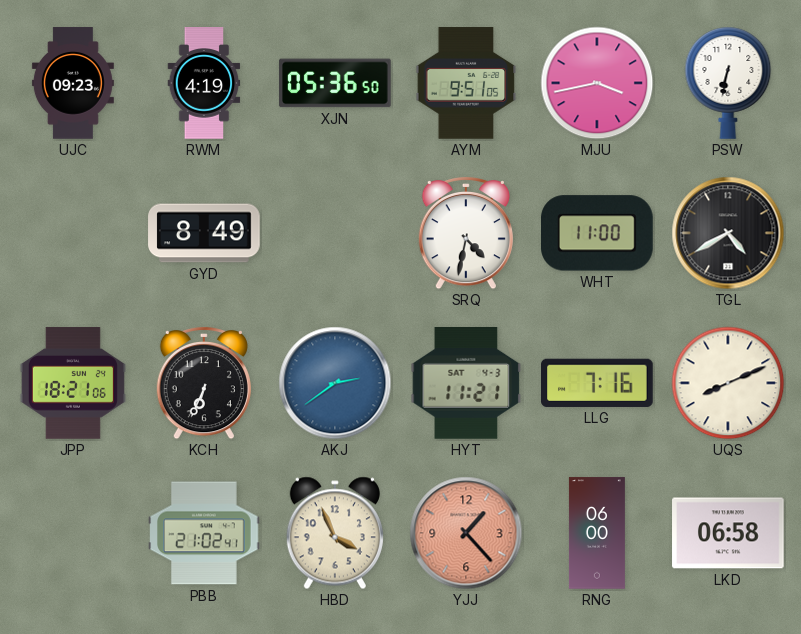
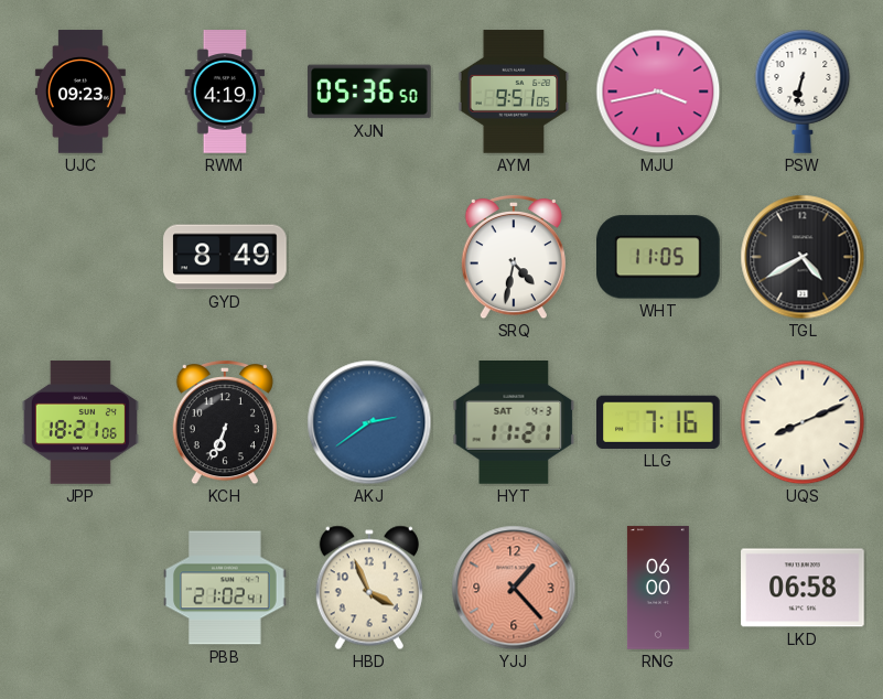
WHT: 11:00 -> 11:05 (659, 257)
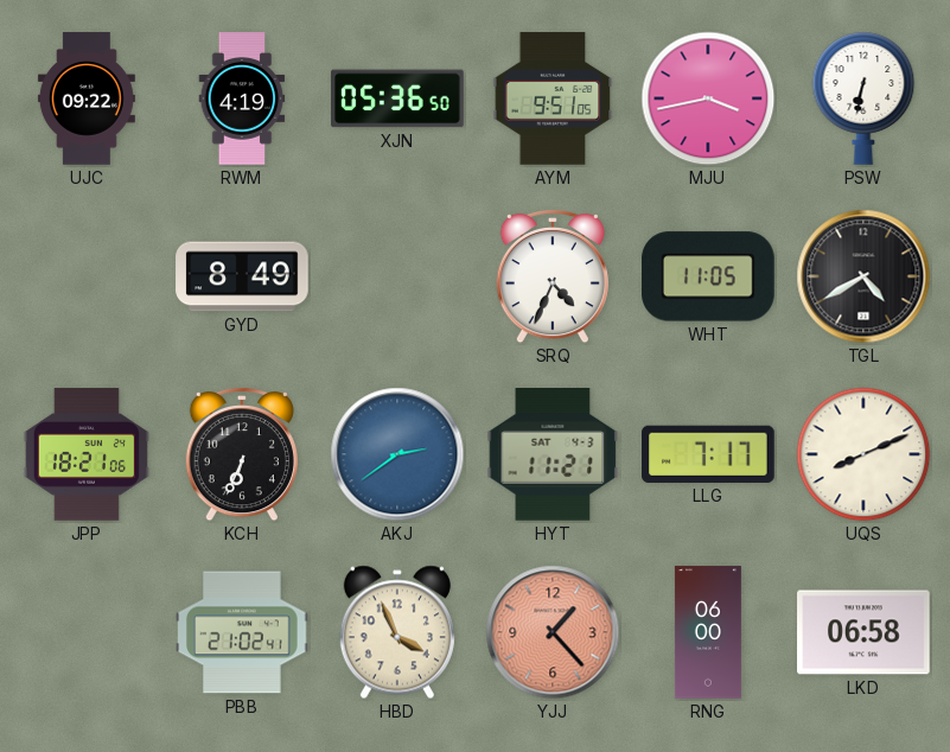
UJC: 09:23 -> 09:22 (87, 98)
SRQ: 4:32 -> 4:34 (553, 276)
LLG: 7:16 -> 7:17 (709, 454)
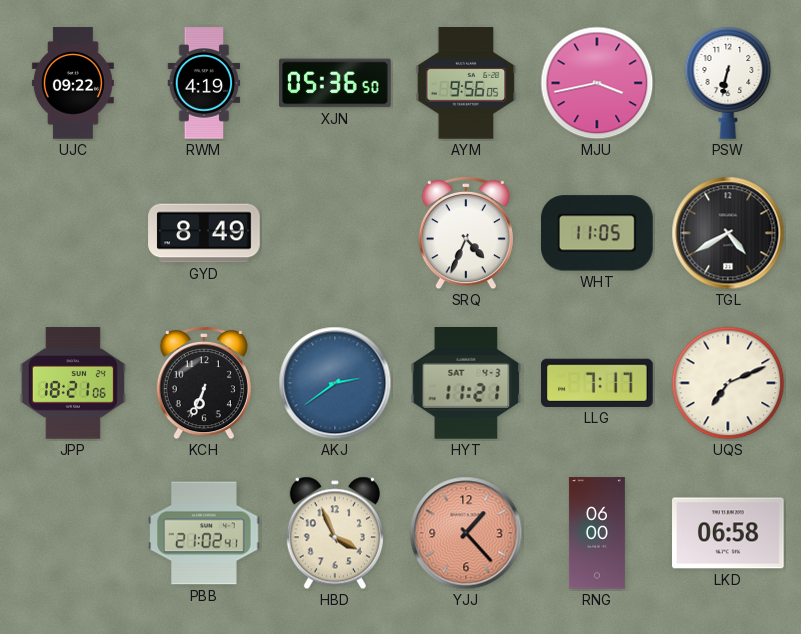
AYM: 9:51 -> 9:56 (466, 83)
UQS: 8:11 -> 7:11 (728, 383)
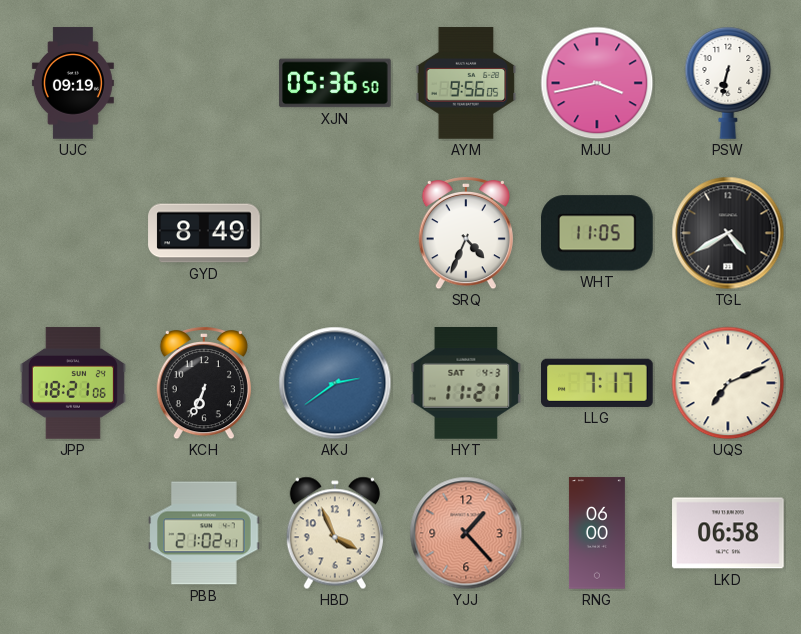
UJC: 09:22 -> 09:19 (73, 83)
RWM: 4:19 -> none (204, 83)
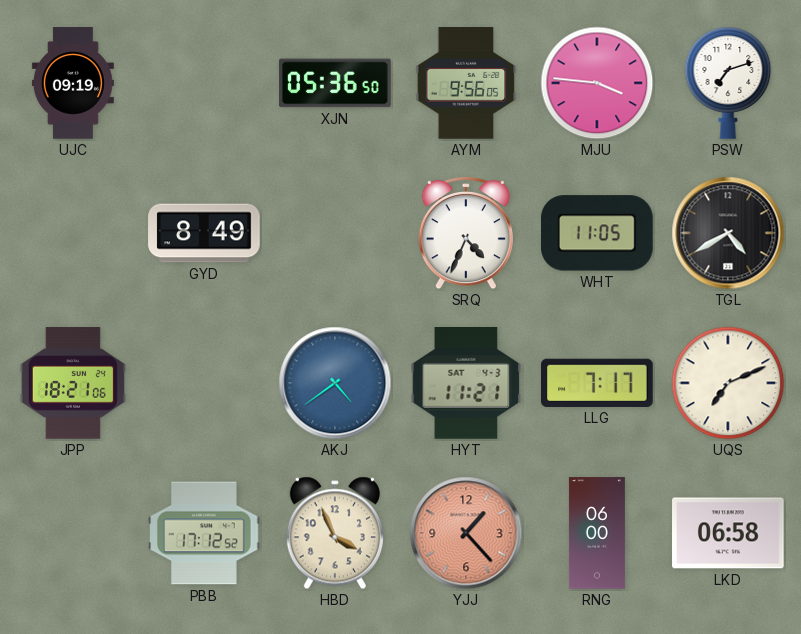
MJU: 3:43 -> 3:46 (597, 83)
PSW: 6:32 -> 7:12 (728, 83)
KCH: 6:34 -> none (204, 383)
AKJ: 2:39 -> 4:39 (335, 383)
PBB: 21:02 -> 17:12 (204, 533)
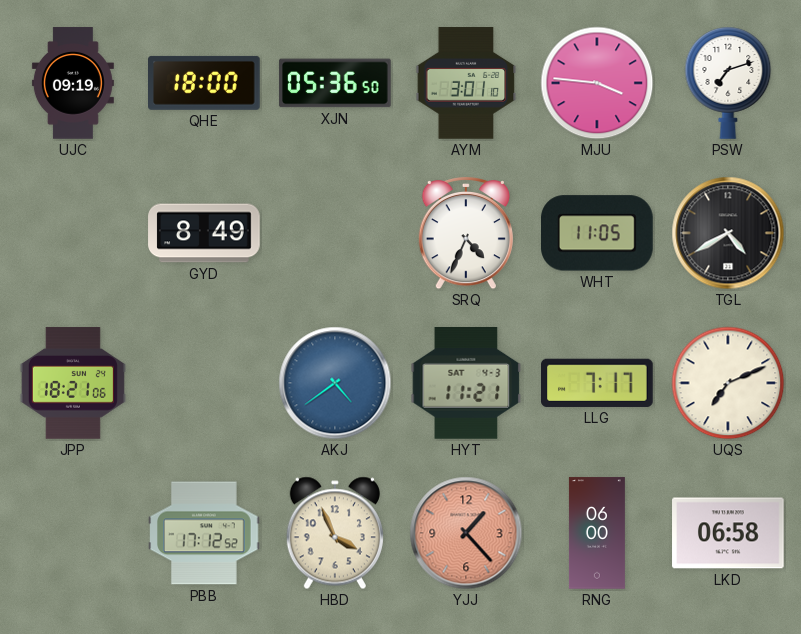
QHE: none -> 18:00 (205, 83)
AYM: 9:56 -> 3:01 (466, 83)
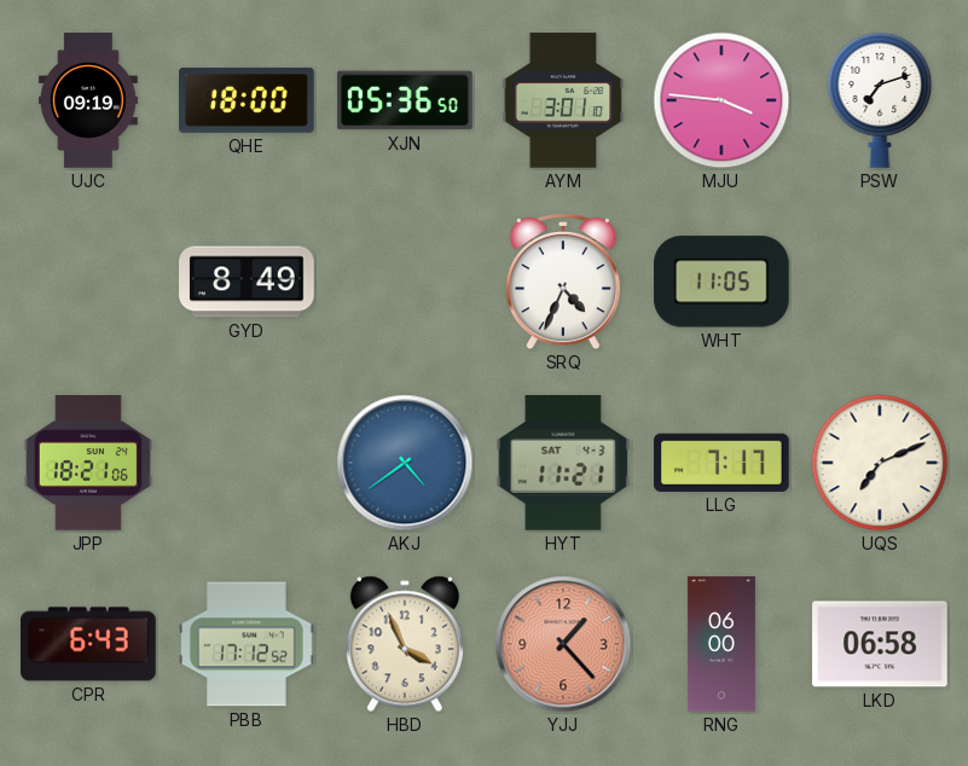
TGL: 4:40 -> none (728, 233)
CPR: none -> 6:43 (88, 644)
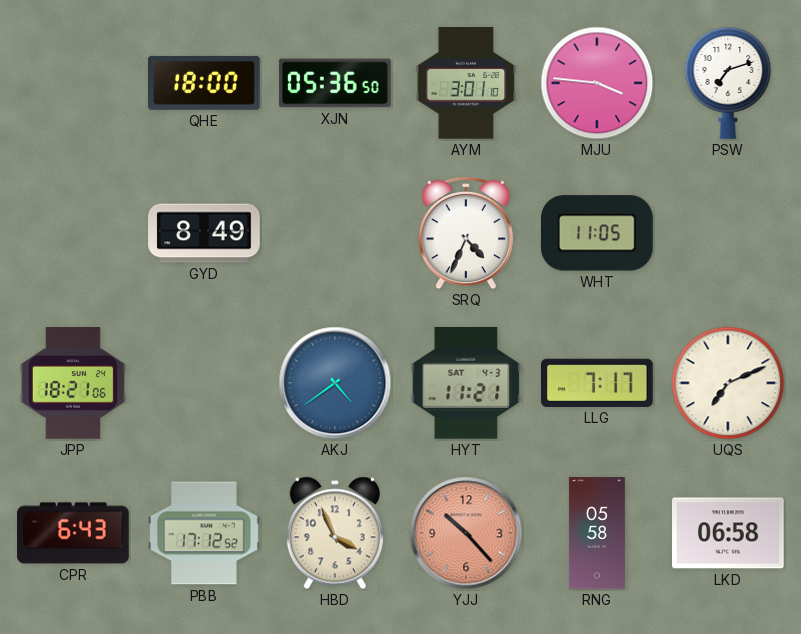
UJC: 09:19 -> none (88, 100)
YJJ: 1:23 -> 10:23 (466, 533)
RNG: 06:00 -> 05:58 (597, 533)
